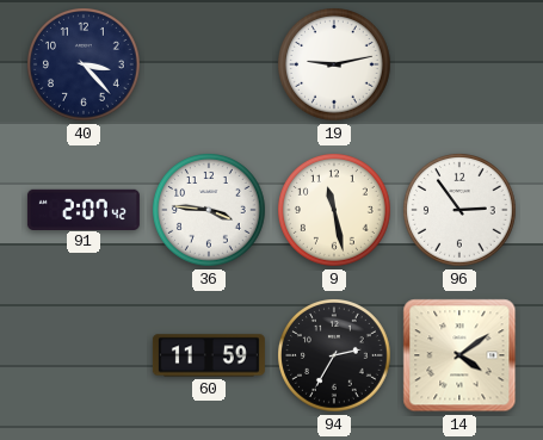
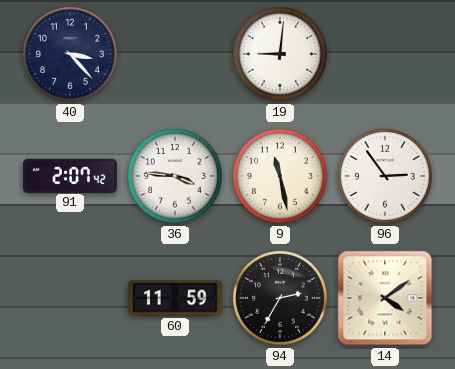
19: 9:13 -> 9:01 (281, 55)
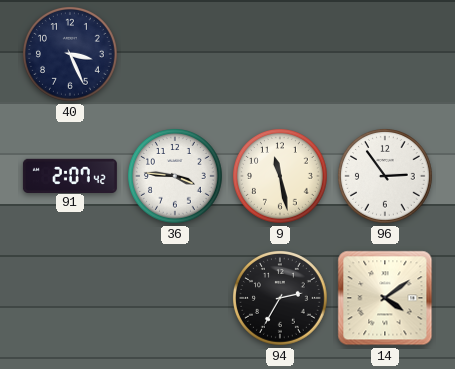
40: 3:23 -> 3:26 (71, 55)
19: 9:01 -> none (281, 55)
60: 11:59 -> none (175, 298)
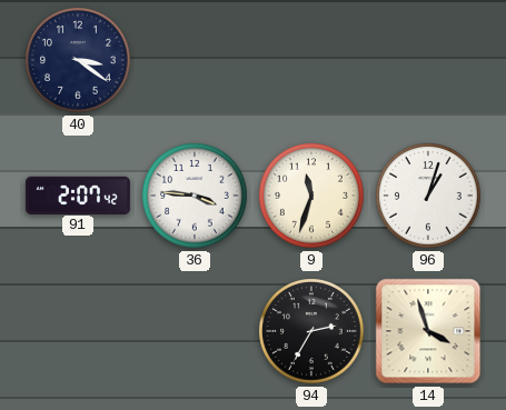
40: 3:26 -> 3:21 (79, 61)
9: 11:28 -> 11:33 (312, 197)
96: 2:54 -> 1:03 (429, 197)
14: 4:09 -> 3:57 (428, 331)
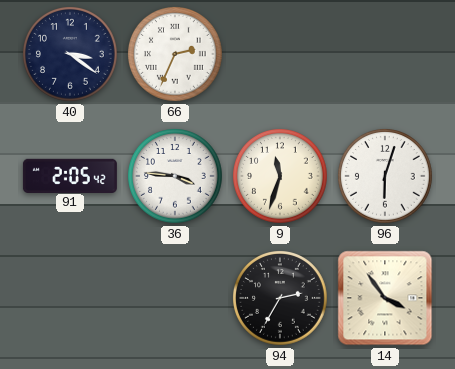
66: none -> 2:34 (176, 55)
91: 2:07 -> 2:05 (70, 175)
96: 1:03 -> 6:03 (386, 177)
14: 3:57 -> 3:54 (385, 298)
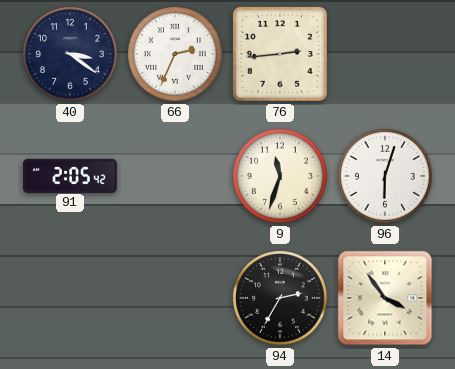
76: none -> 2:44 (280, 54)
36: 3:46 -> none (176, 177)
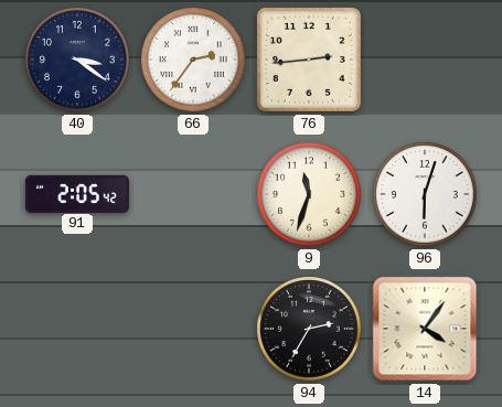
66: 2:34 -> 2:36 (194, 61)
14: 3:54 -> 4:06 (425, 329)
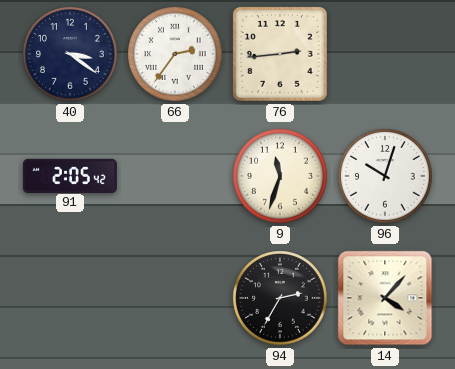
96: 6:03 -> 10:03 (386, 177)
14: 4:06 -> 4:07 (385, 298)
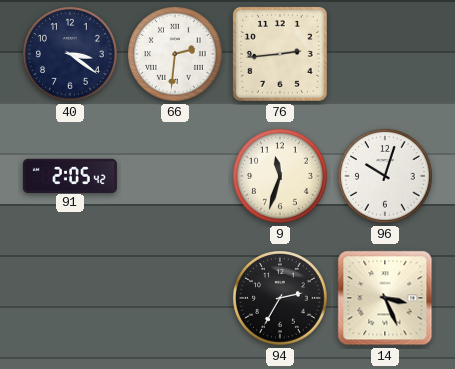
66: 2:36 -> 2:31 (176, 55)
14: 4:07 -> 3:26 (385, 298)
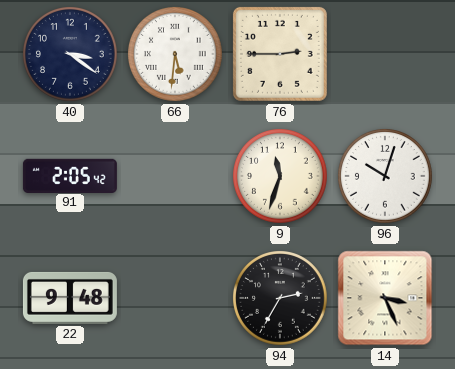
66: 2:31 -> 5:31 (176, 55)
76: 2:44 -> 2:45 (280, 54)
22: none -> 9:48 (70, 298)
